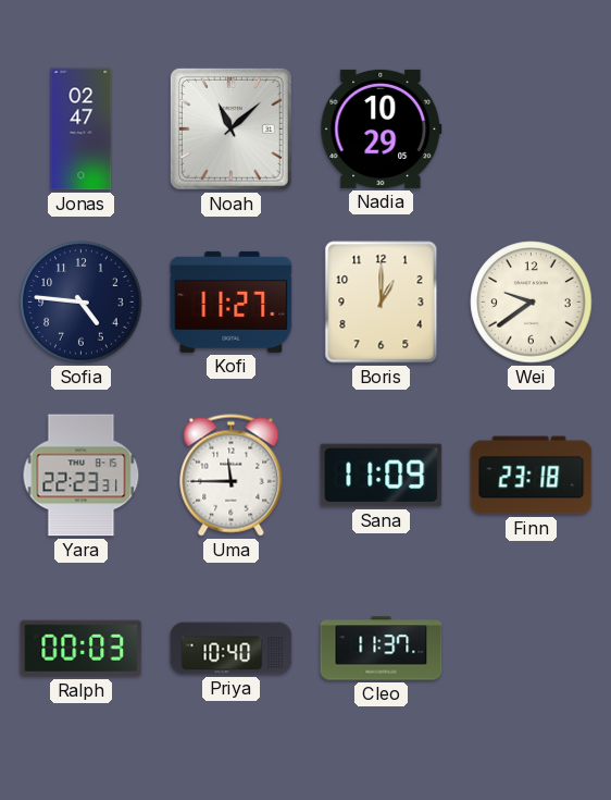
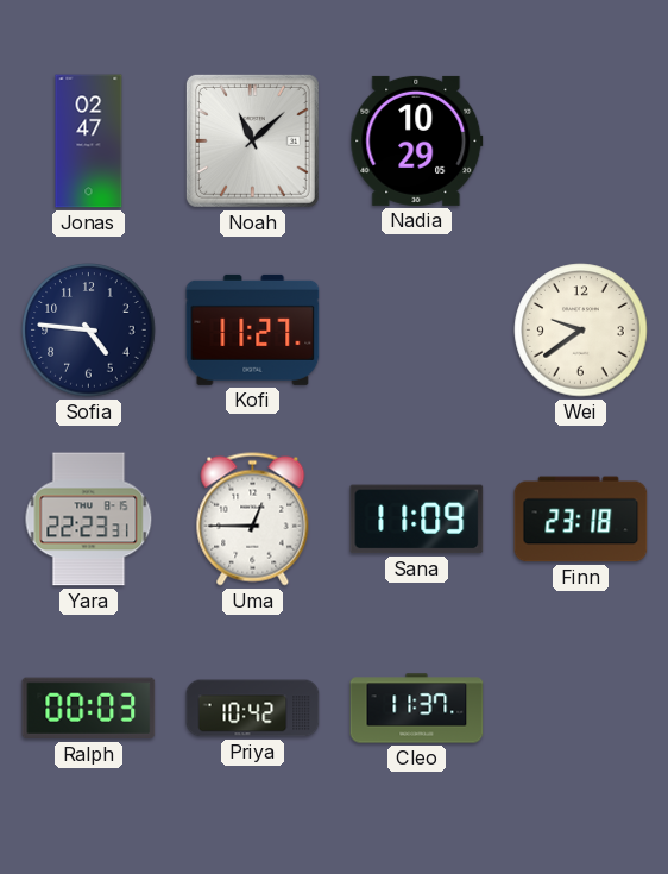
Boris: 1:00 -> none (382, 303)
Uma: 11:45 -> 12:45 (253, 520)
Priya: 10:40 -> 10:42 (253, 709)
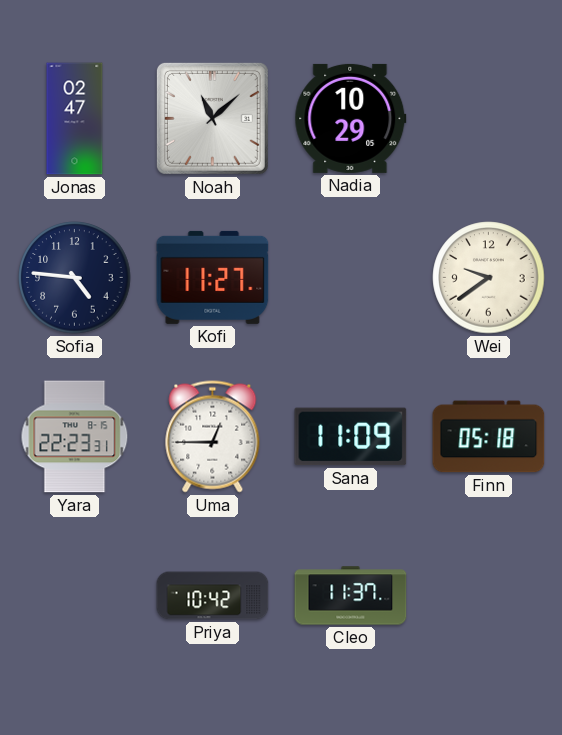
Finn: 23:18 -> 05:18 (489, 437)
Ralph: 00:03 -> none (89, 709)
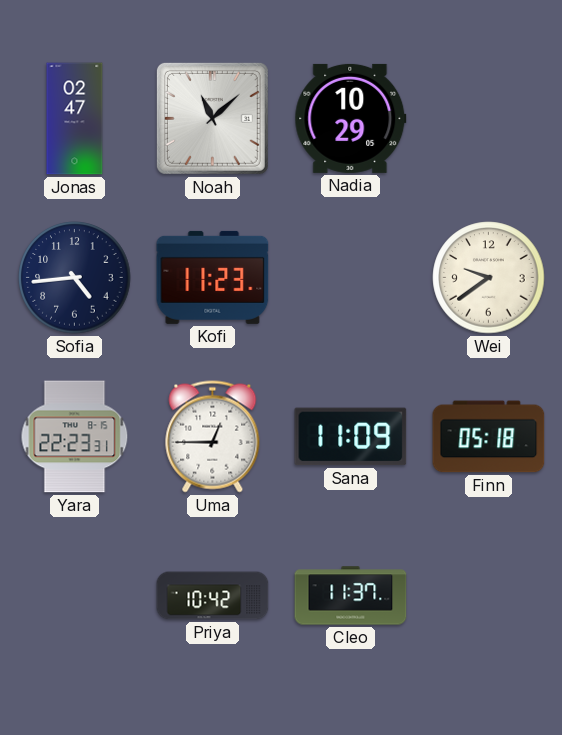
Sofia: 4:46 -> 4:44 (75, 278)
Kofi: 11:27 -> 11:23 (213, 277)
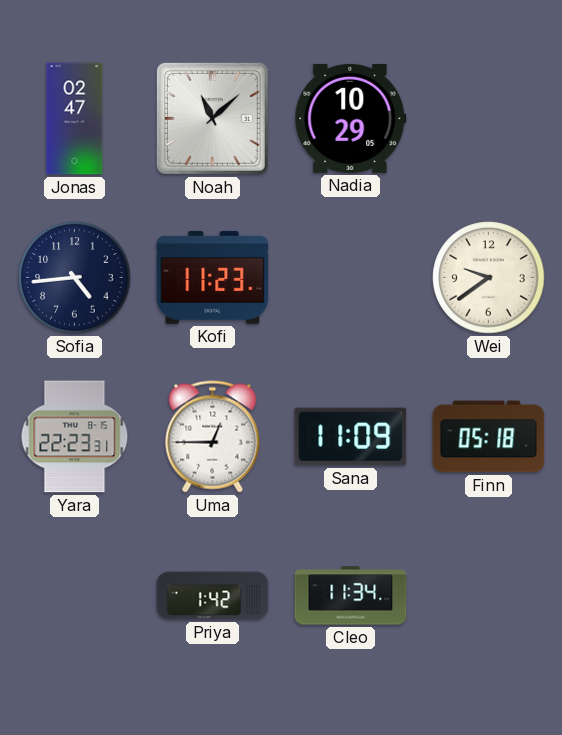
Priya: 10:42 -> 1:42 (213, 596)
Cleo: 11:37 -> 11:34 (351, 596)
